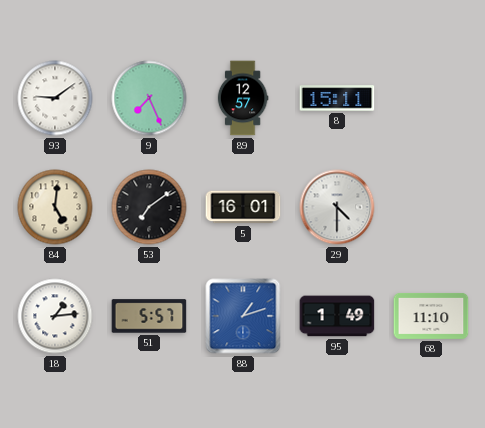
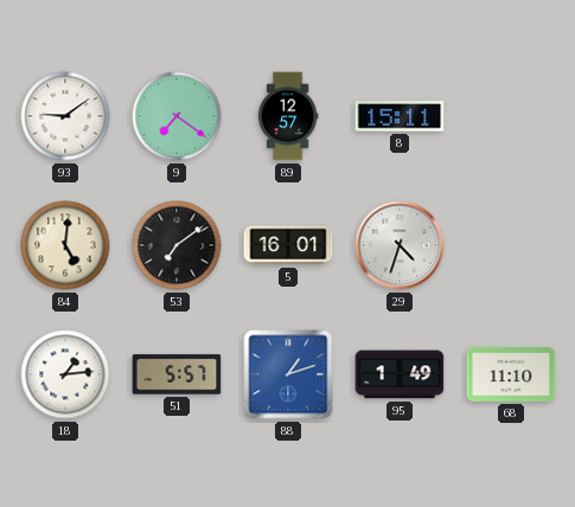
9: 7:26 -> 7:21 (177, 116)
29: 4:30 -> 4:33 (400, 245)
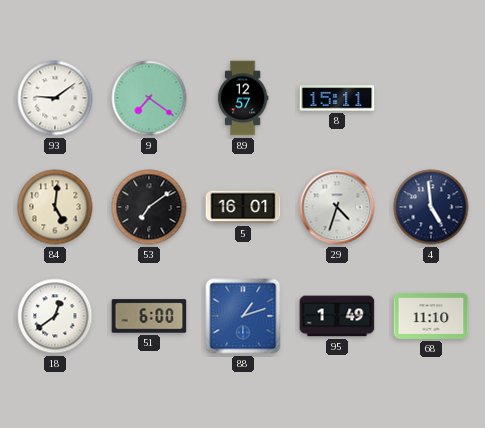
4: none -> 4:59 (431, 207)
18: 1:14 -> 12:39 (55, 316)
51: 5:57 -> 6:00 (149, 316)
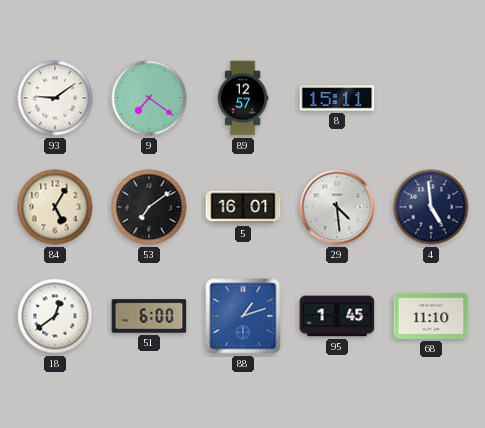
84: 5:01 -> 5:05 (55, 207)
29: 4:33 -> 4:29 (337, 207)
95: 1:49 -> 1:45 (337, 316)
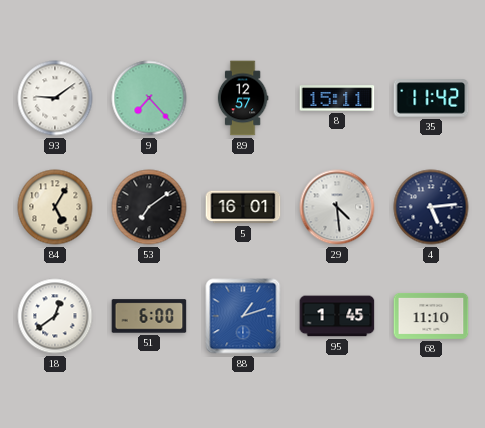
9: 7:21 -> 7:23 (149, 98)
35: none -> 11:42 (431, 98)
4: 4:59 -> 5:14 (431, 207)
